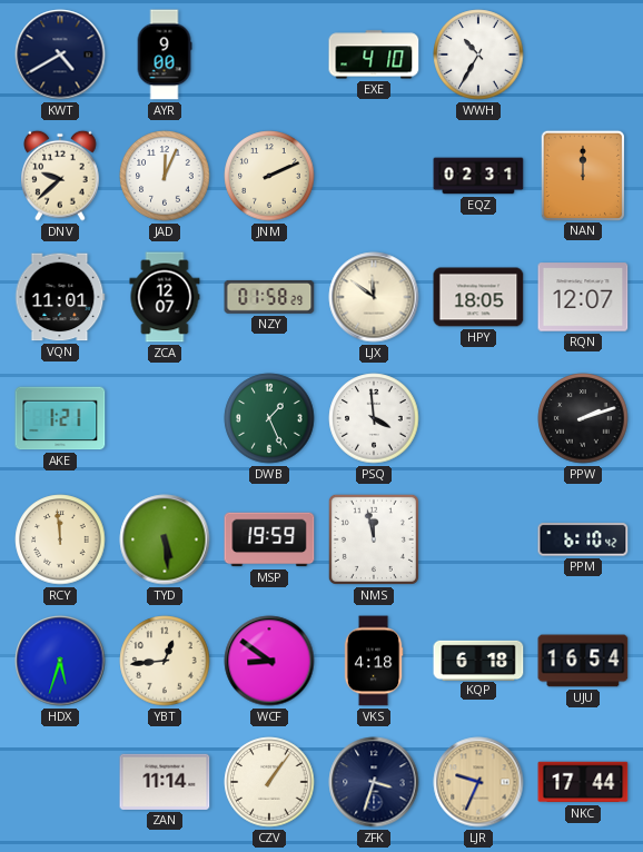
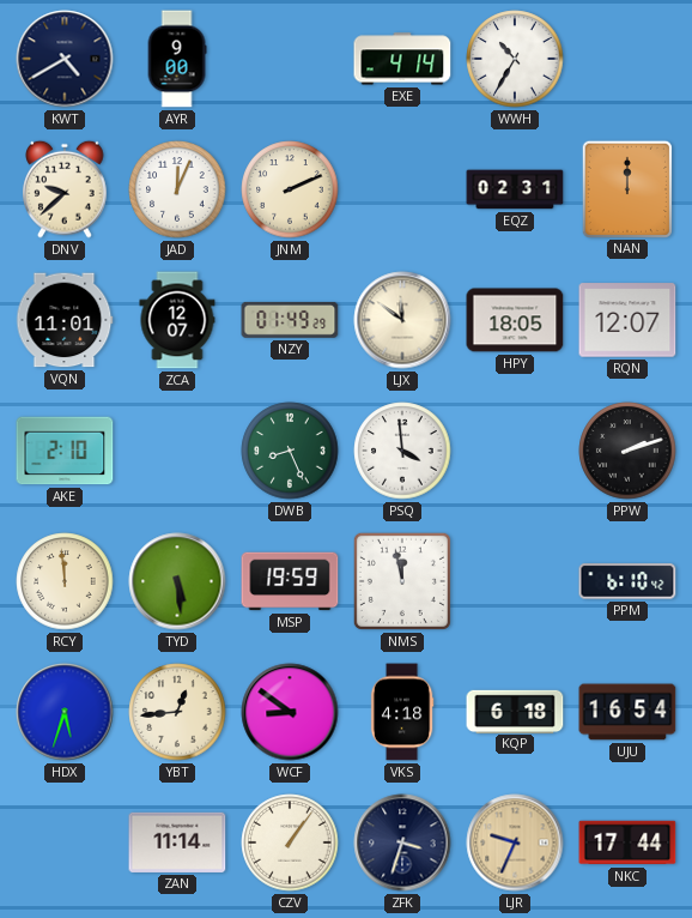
EXE: 4:10 -> 4:14 (402, 59)
NZY: 01:58 -> 01:49 (290, 320)
AKE: 1:21 -> 2:10 (65, 451)
DWB: 1:26 -> 8:26 (290, 451)
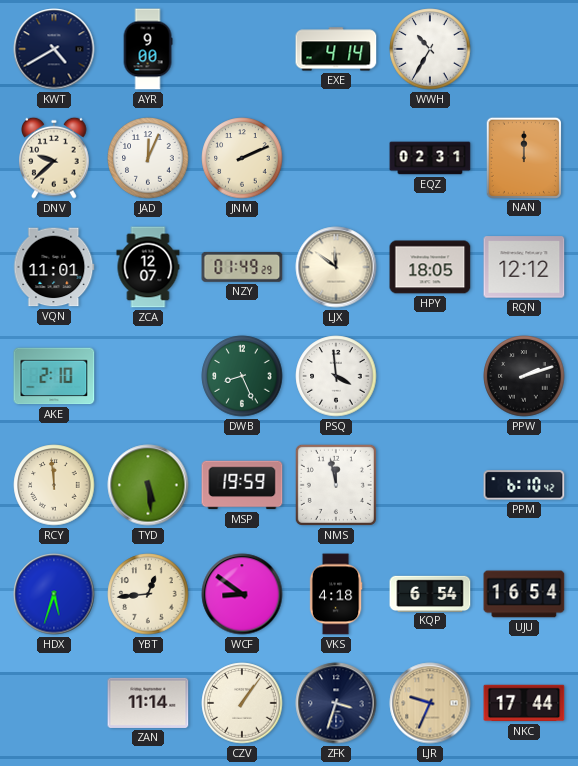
RQN: 12:07 -> 12:12 (524, 267)
KQP: 6:18 -> 6:54 (430, 593)
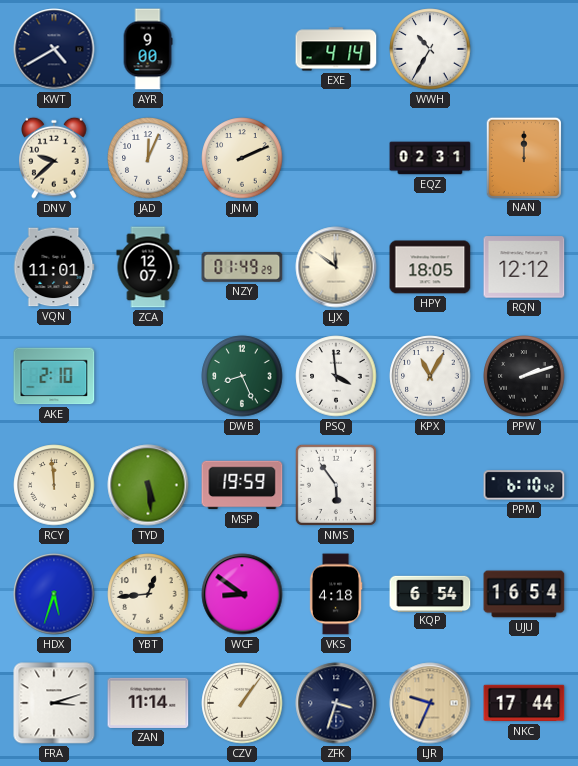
KPX: none -> 11:05 (430, 376)
NMS: 11:58 -> 5:54 (336, 485)
FRA: none -> 3:12 (54, 703)
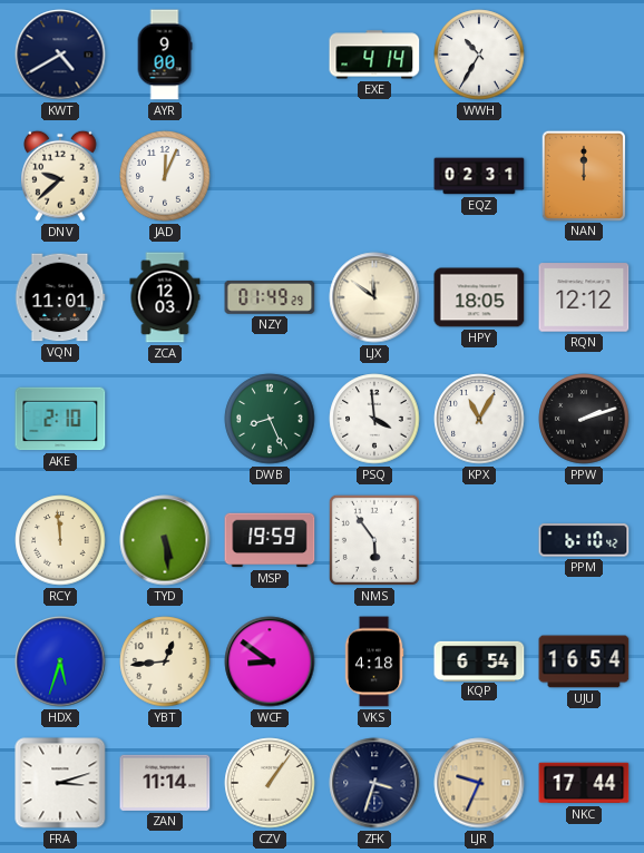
JNM: 2:11 -> none (242, 158)
ZCA: 12:07 -> 12:03 (165, 297)
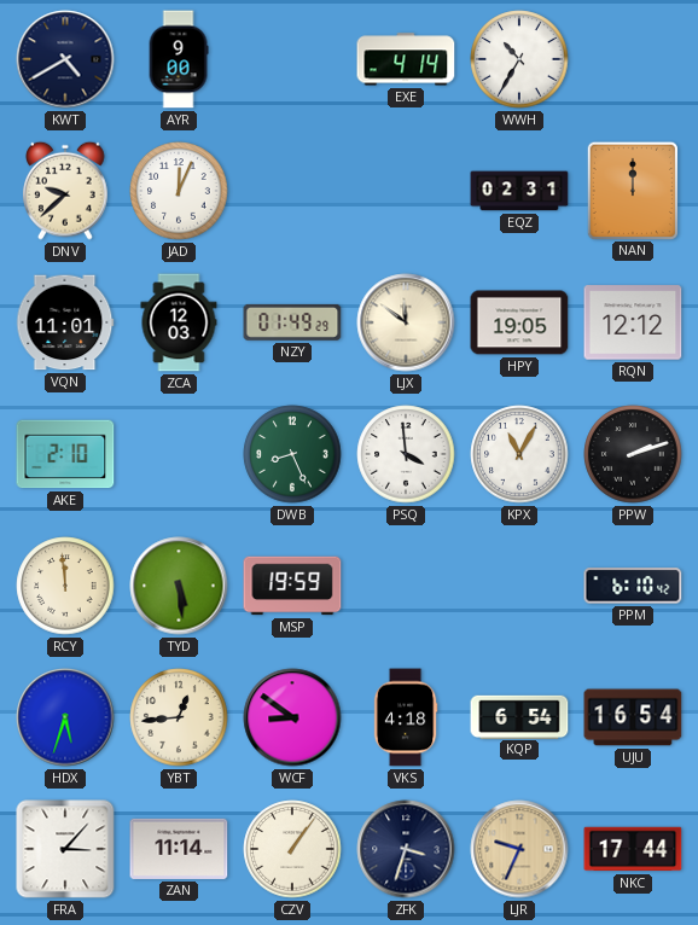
HPY: 18:05 -> 19:05 (519, 322)
NMS: 5:54 -> none (374, 540)
FRA: 3:12 -> 3:07 (65, 849)
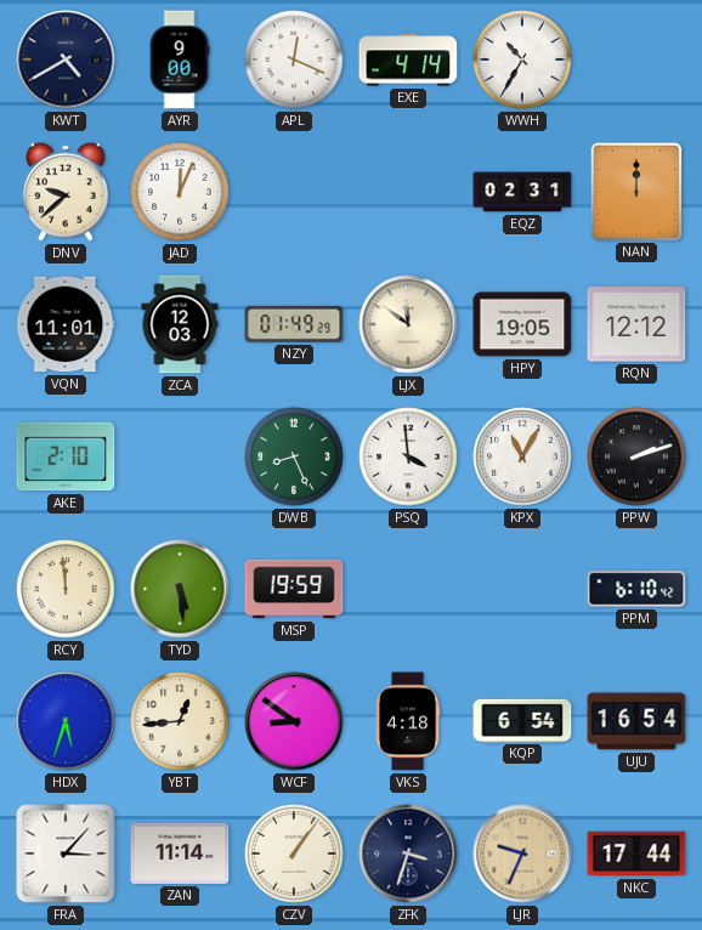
APL: none -> 12:19 (294, 59)
